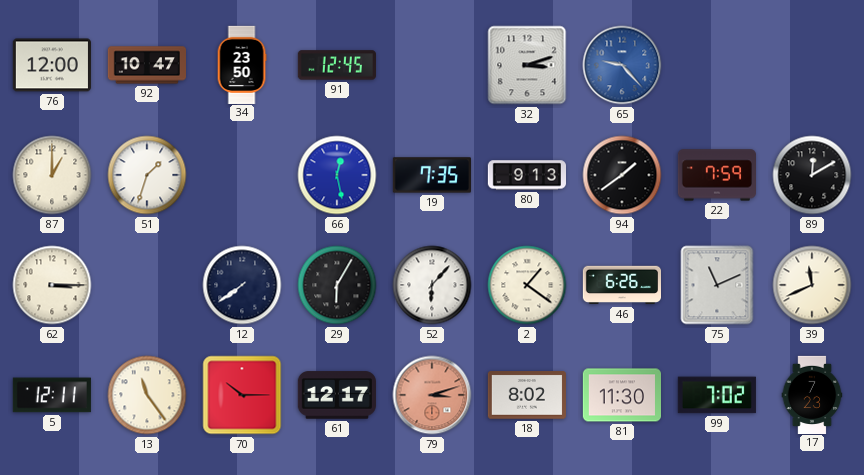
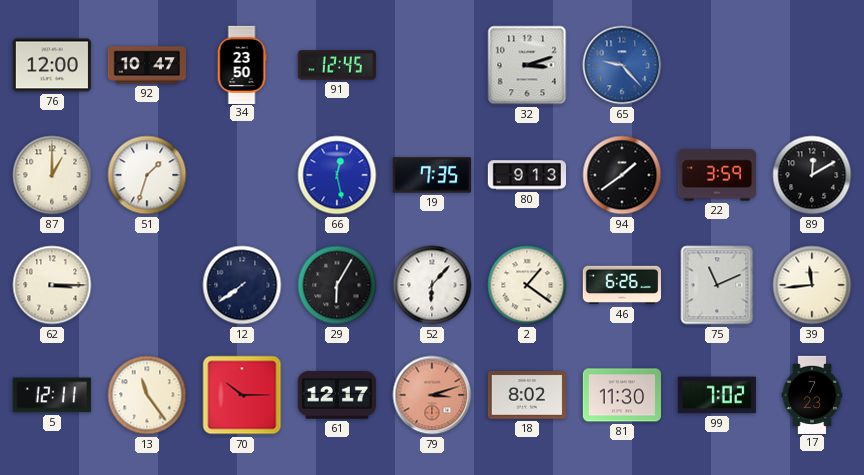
22: 7:59 -> 3:59 (716, 175)
39: 11:41 -> 11:44 (812, 285)
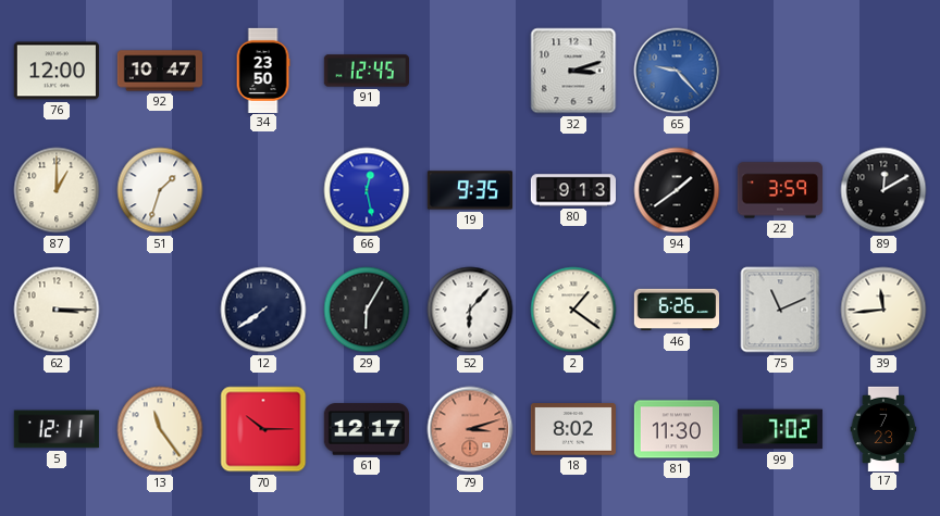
19: 7:35 -> 9:35 (469, 190)
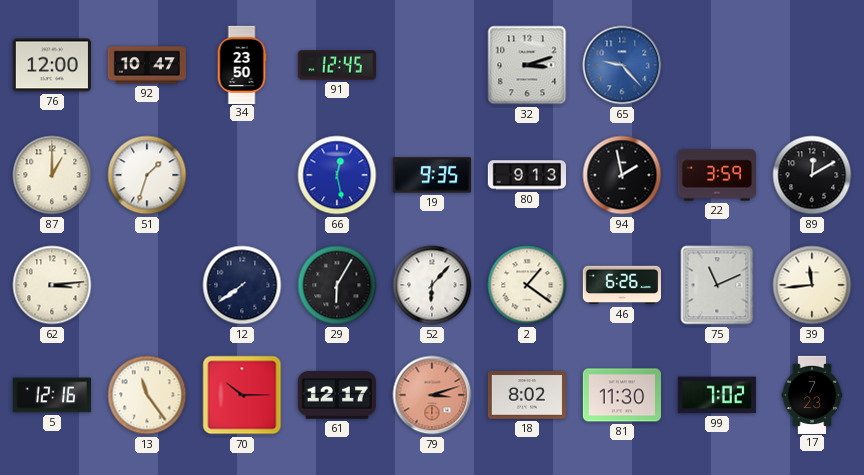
94: 1:39 -> 1:58 (622, 175)
62: 3:15 -> 3:14 (52, 285)
5: 12:11 -> 12:16 (52, 395)
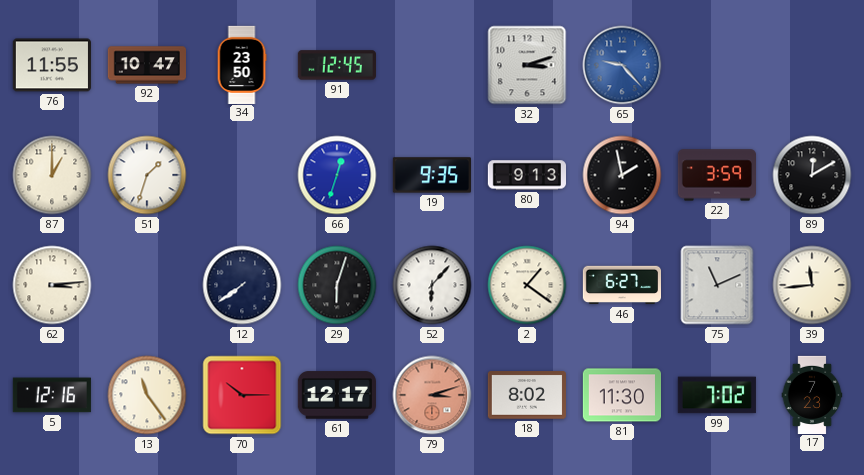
76: 12:00 -> 11:55 (52, 65)
66: 12:28 -> 12:33 (337, 175)
29: 6:05 -> 6:03 (337, 285)
46: 6:26 -> 6:27 (621, 285)
